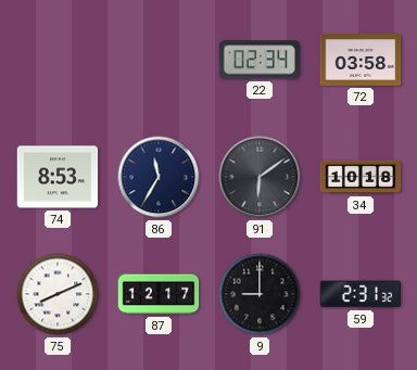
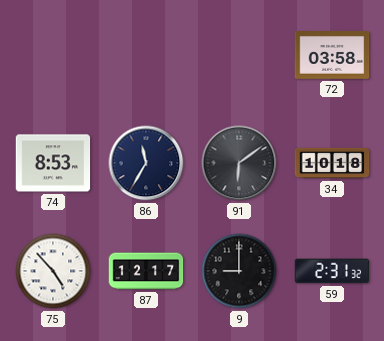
22: 02:34 -> none (258, 60)
75: 8:11 -> 4:53 (53, 271)
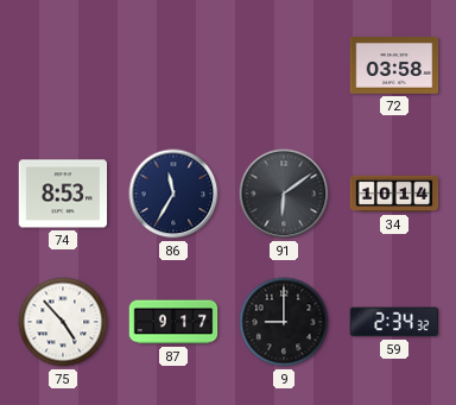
34: 10:18 -> 10:14 (394, 194)
87: 12:17 -> 9:17 (173, 322)
59: 2:31 -> 2:34 (394, 322)
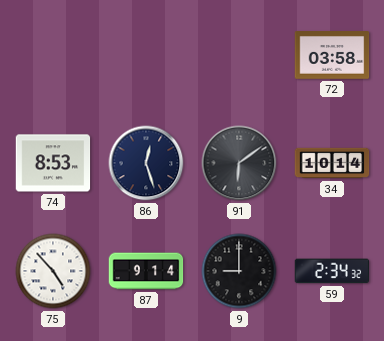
86: 11:35 -> 12:27 (146, 163)
87: 9:17 -> 9:14 (146, 271)
